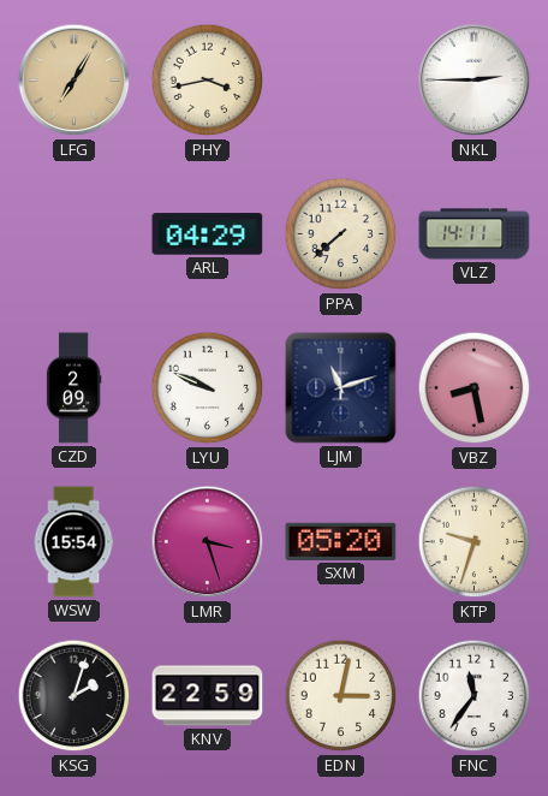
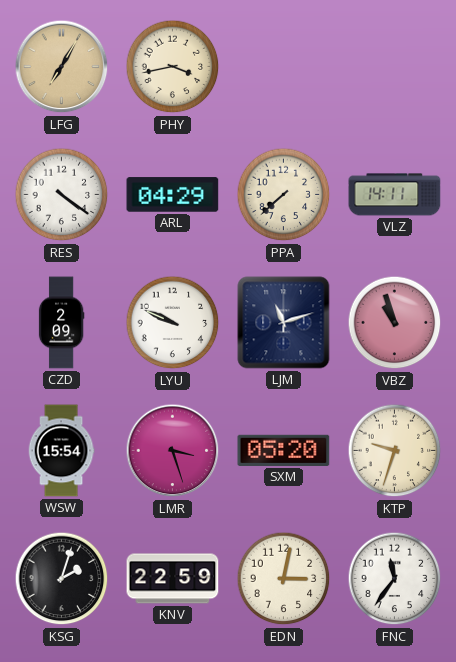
NKL: 2:45 -> none (475, 81)
RES: none -> 4:21 (62, 195)
VBZ: 8:28 -> 10:57 (395, 323)
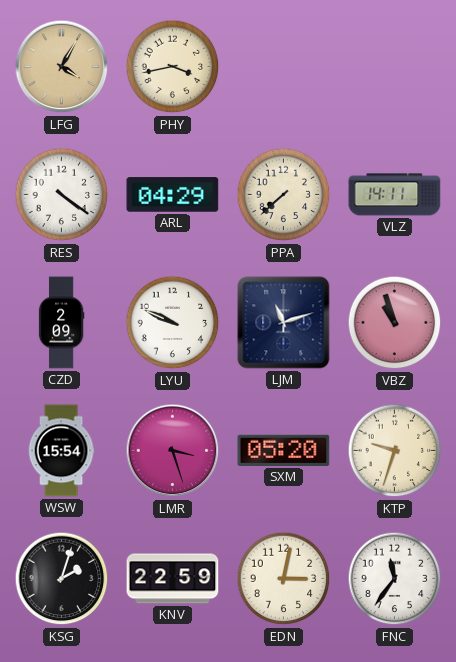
LFG: 7:05 -> 4:05 (62, 67)
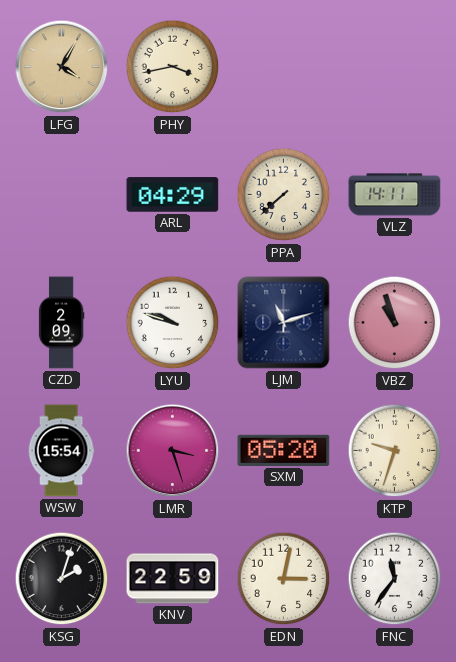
RES: 4:21 -> none (62, 195)
LYU: 9:49 -> 9:48 (173, 323)
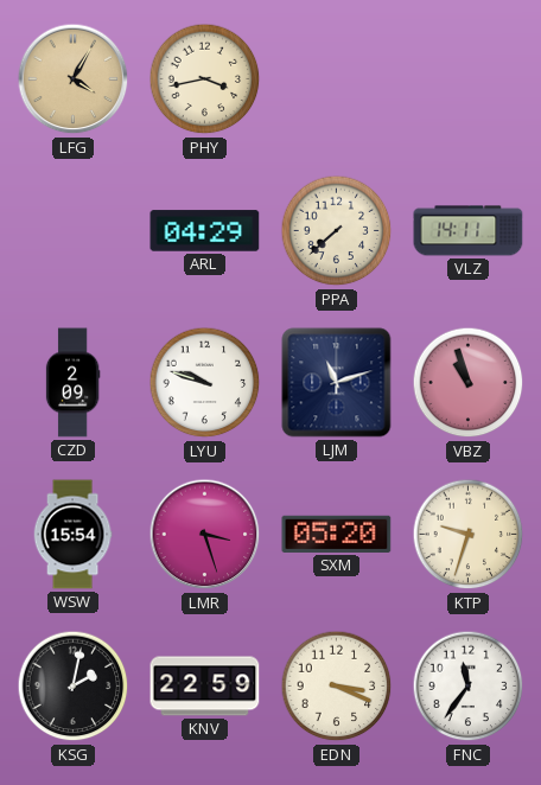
KSG: 2:03 -> 2:02 (74, 687)
EDN: 3:02 -> 3:19 (337, 687)
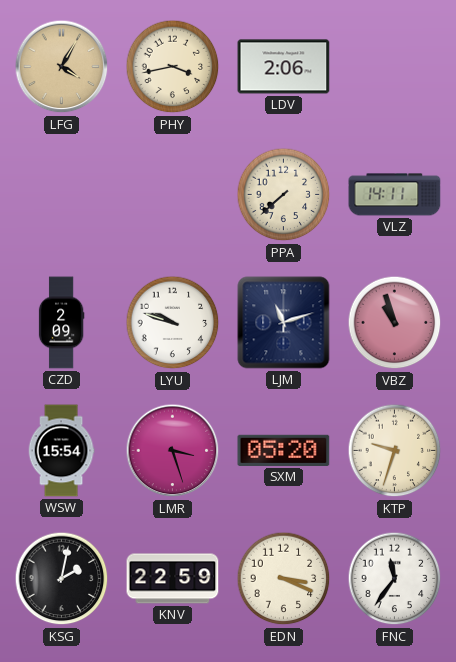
LDV: none -> 2:06 (284, 67)
ARL: 04:29 -> none (205, 231)
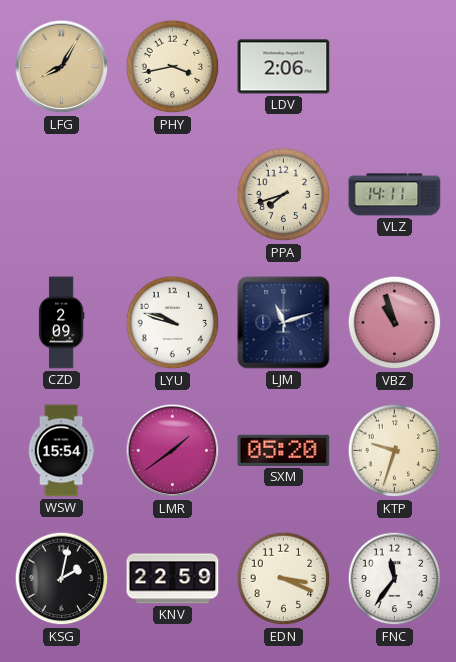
LFG: 4:05 -> 8:05 (62, 67)
PPA: 7:38 -> 7:42 (284, 195)
LMR: 3:27 -> 1:39 (173, 451)
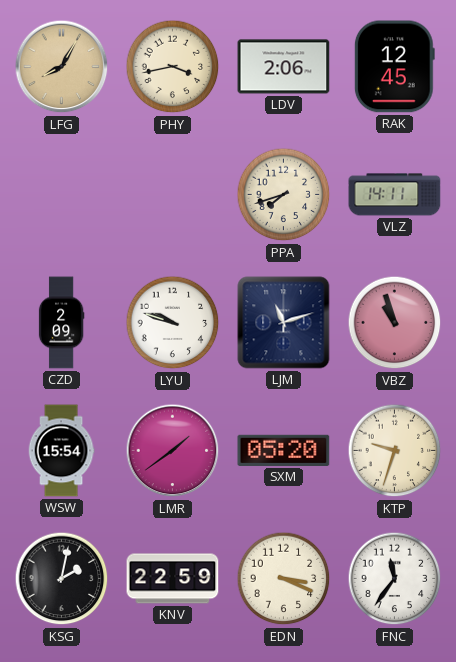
RAK: none -> 12:45 (394, 67)
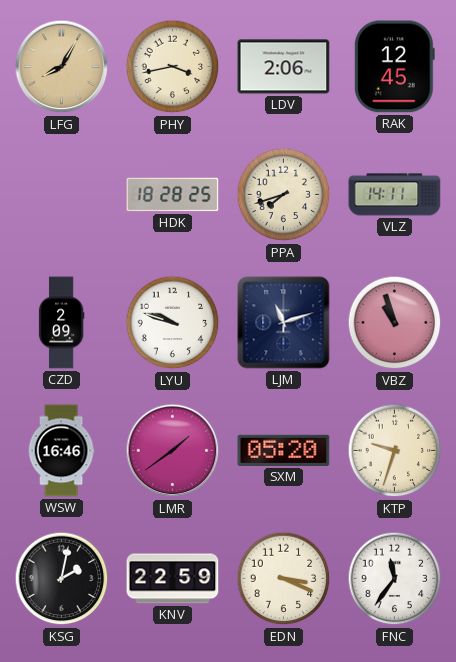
HDK: none -> 18:28 (173, 195)
WSW: 15:54 -> 16:46 (61, 451)
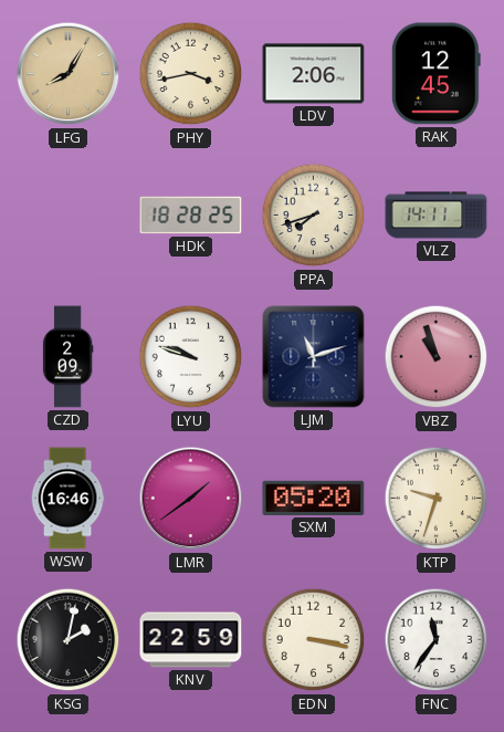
EDN: 3:19 -> 3:17 (314, 640)
